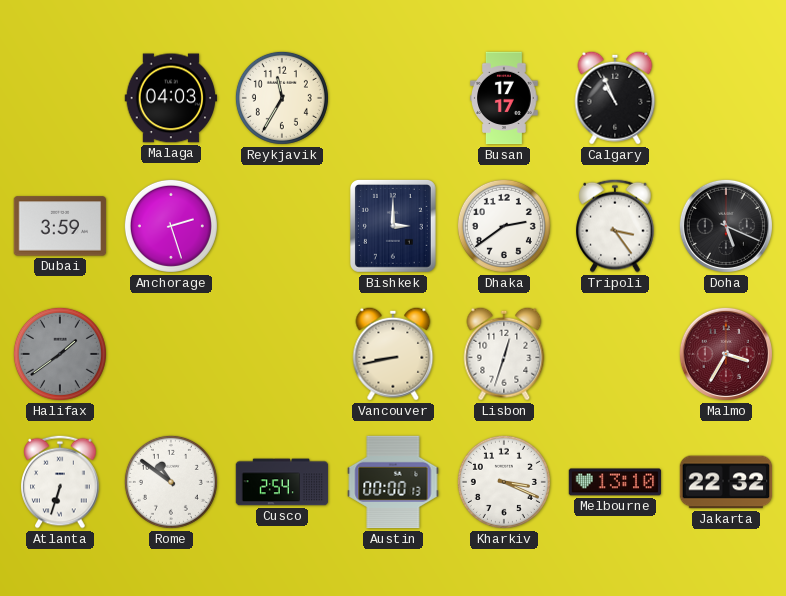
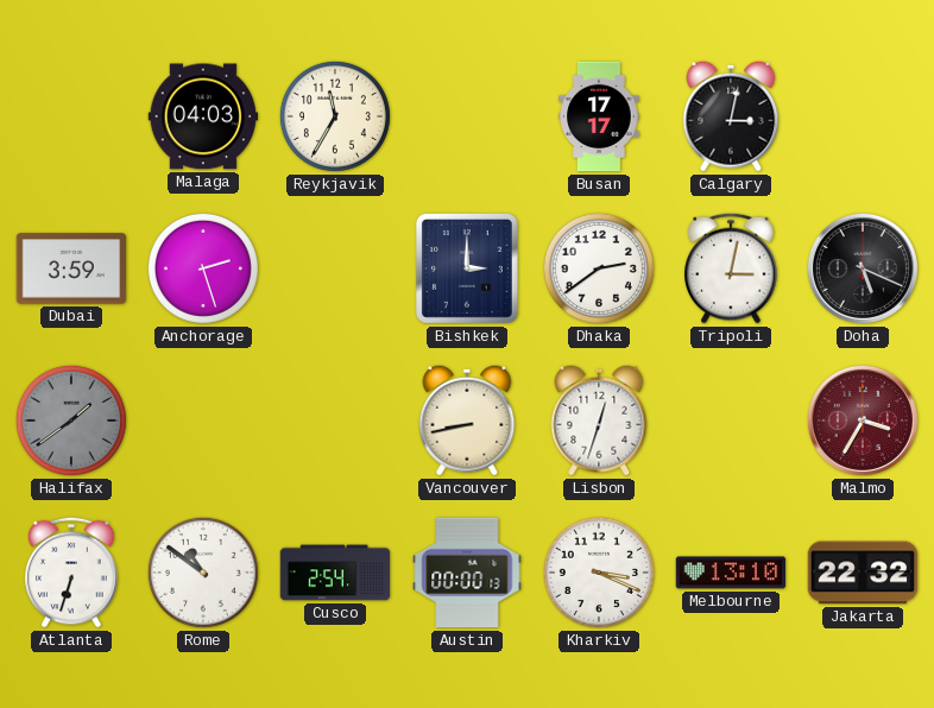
Calgary: 10:56 -> 3:02 (731, 116)
Tripoli: 3:24 -> 3:02 (731, 268)
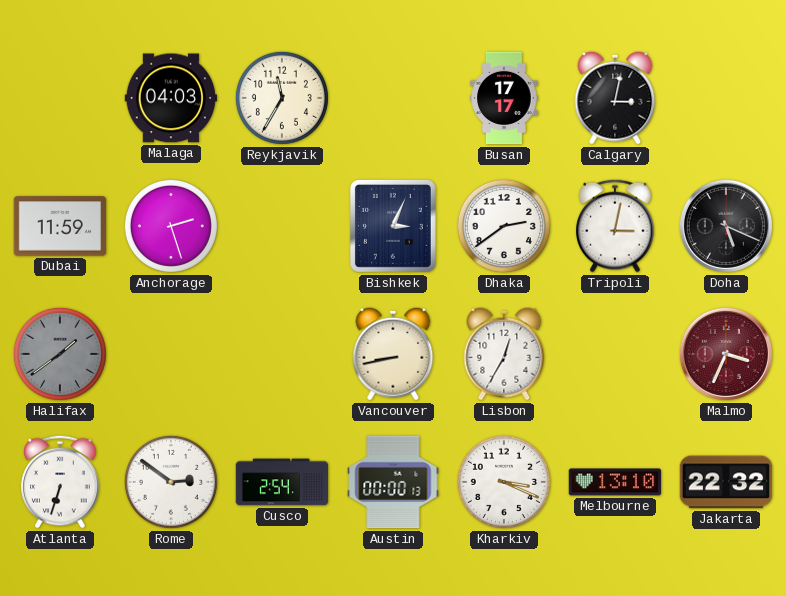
Dubai: 3:59 -> 11:59 (60, 226)
Bishkek: 3:00 -> 3:04 (393, 226)
Lisbon: 12:33 -> 12:35 (504, 354)
Malmo: 3:35 -> 3:34 (726, 354)
Rome: 10:51 -> 2:51 (171, 482)
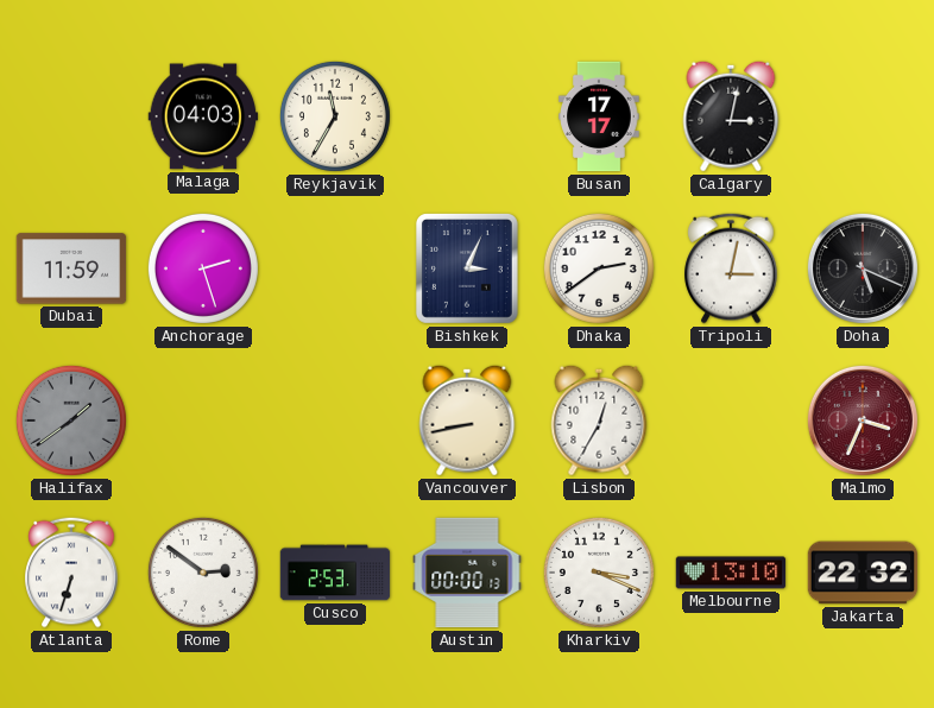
Cusco: 2:54 -> 2:53 (335, 573)
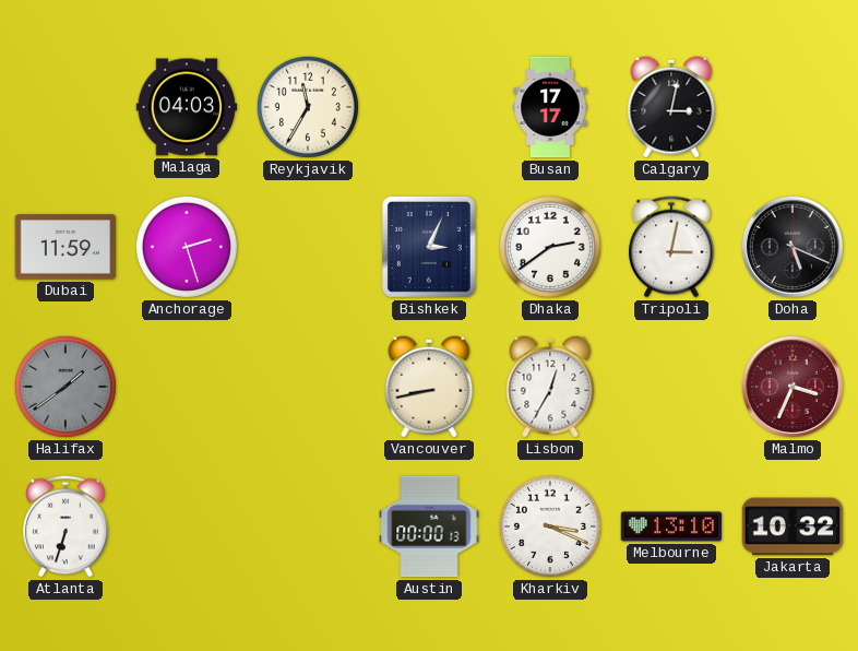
Rome: 2:51 -> none (203, 573)
Cusco: 2:53 -> none (335, 573)
Jakarta: 22:32 -> 10:32 (793, 526)
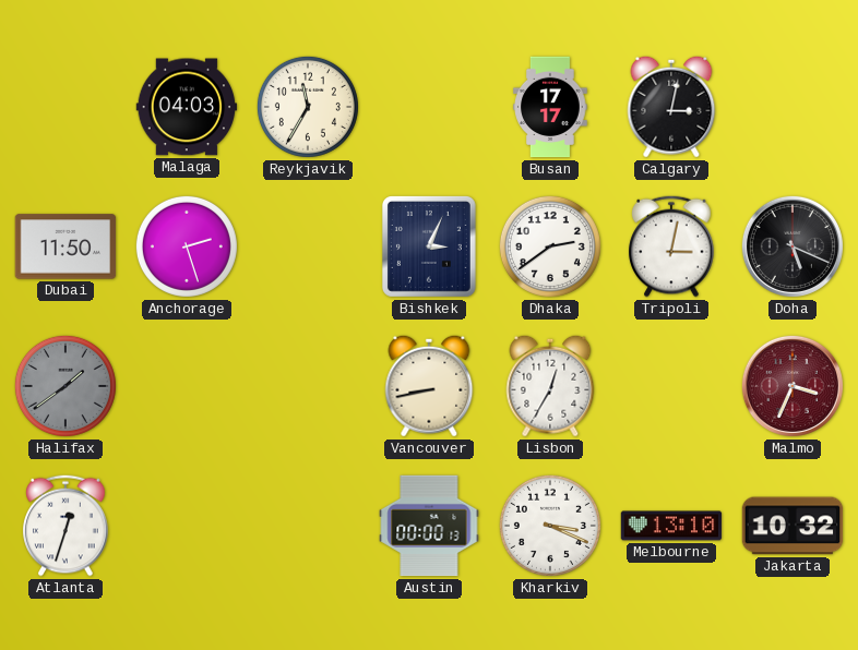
Dubai: 11:59 -> 11:50 (65, 246)
Atlanta: 6:33 -> 12:33 (65, 526)
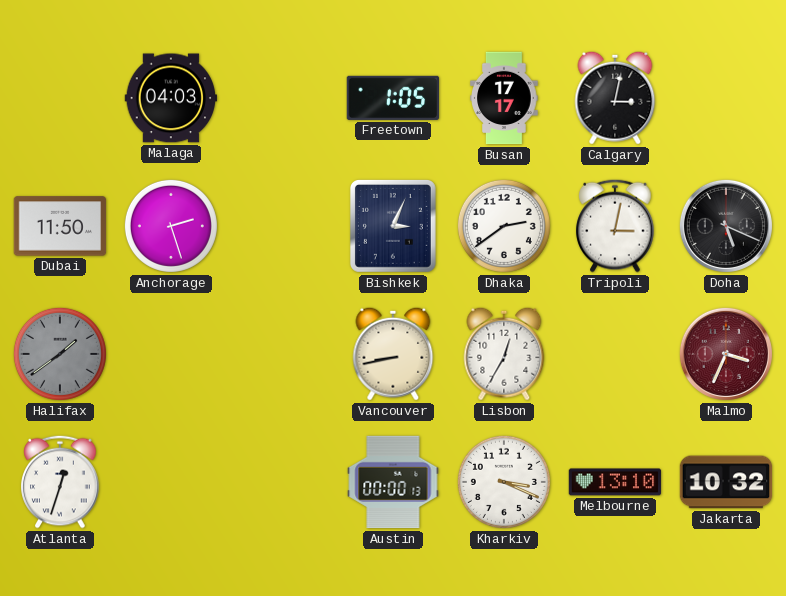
Reykjavik: 11:35 -> none (308, 107)
Freetown: none -> 1:05 (393, 98)
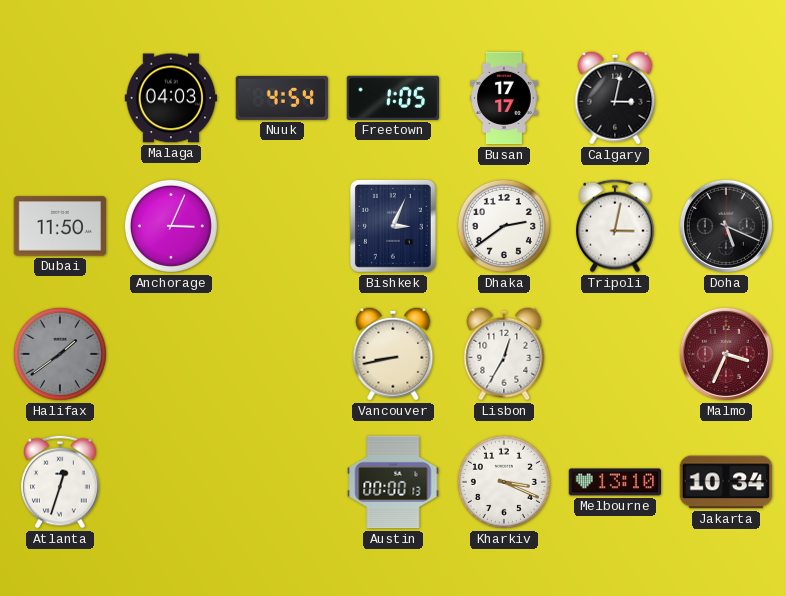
Nuuk: none -> 4:54 (282, 98)
Anchorage: 2:27 -> 3:04 (171, 226)
Jakarta: 10:32 -> 10:34 (726, 482)
